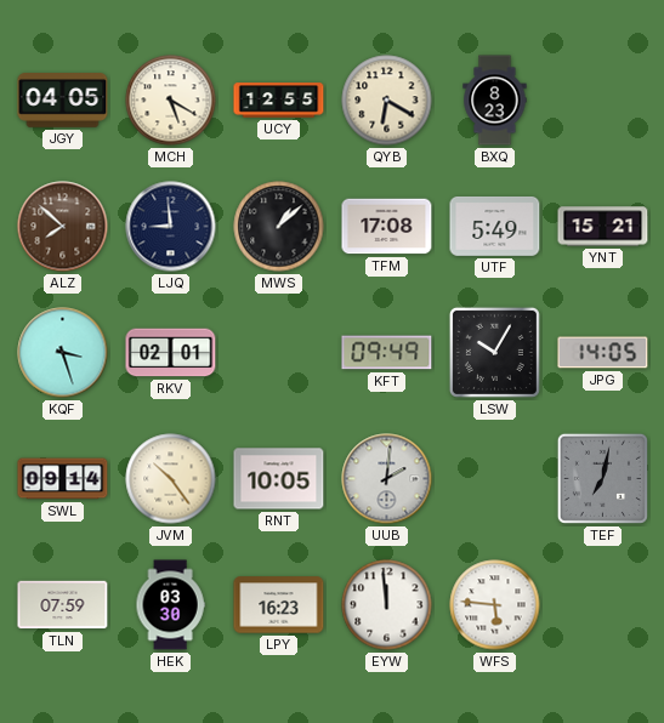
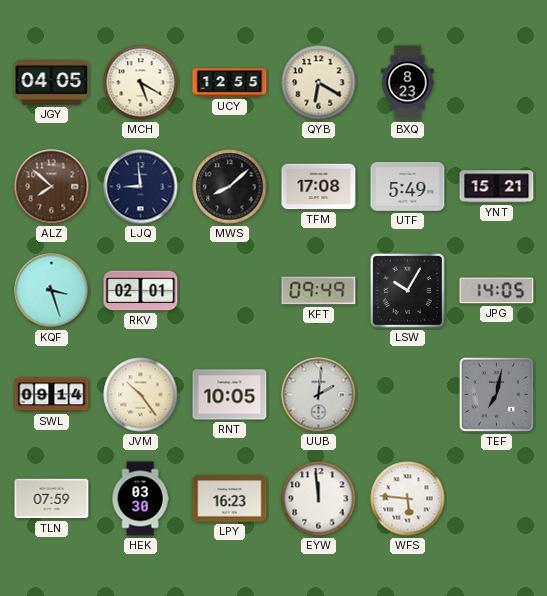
MWS: 1:08 -> 8:08 (230, 187)
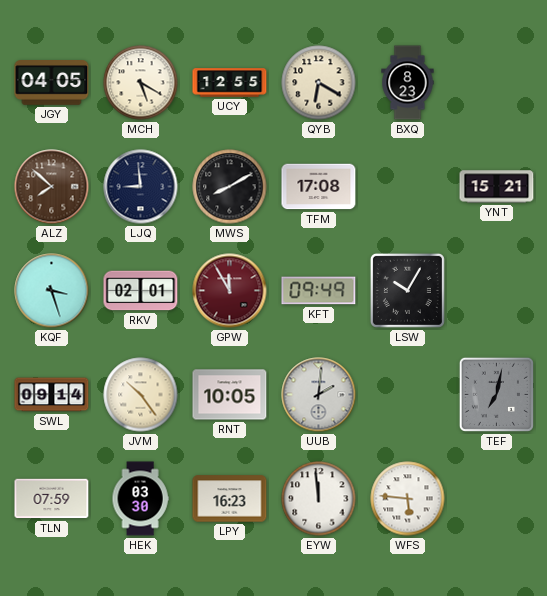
MWS: 8:08 -> 8:10 (230, 187)
UTF: 5:49 -> none (408, 186)
GPW: none -> 11:55 (230, 291)
JPG: 14:05 -> none (497, 291)
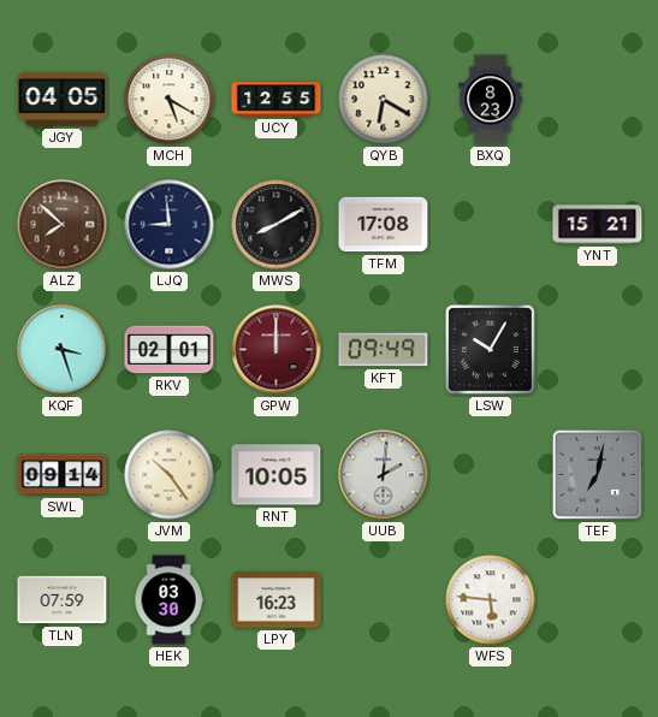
GPW: 11:55 -> 12:00 (277, 350)
EYW: 11:59 -> none (319, 499)
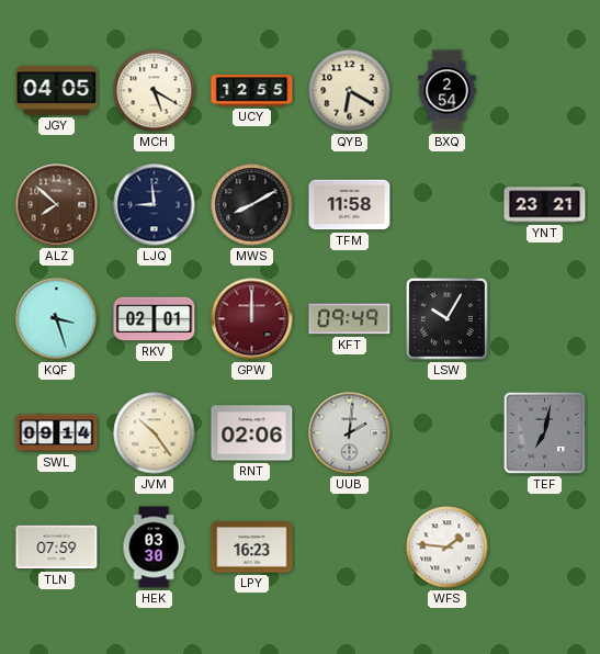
BXQ: 8:23 -> 2:54 (448, 91)
TFM: 17:08 -> 11:58 (350, 205)
YNT: 15:21 -> 23:21 (545, 205)
RNT: 10:05 -> 02:06 (252, 433)
WFS: 5:46 -> 1:46 (448, 548)
